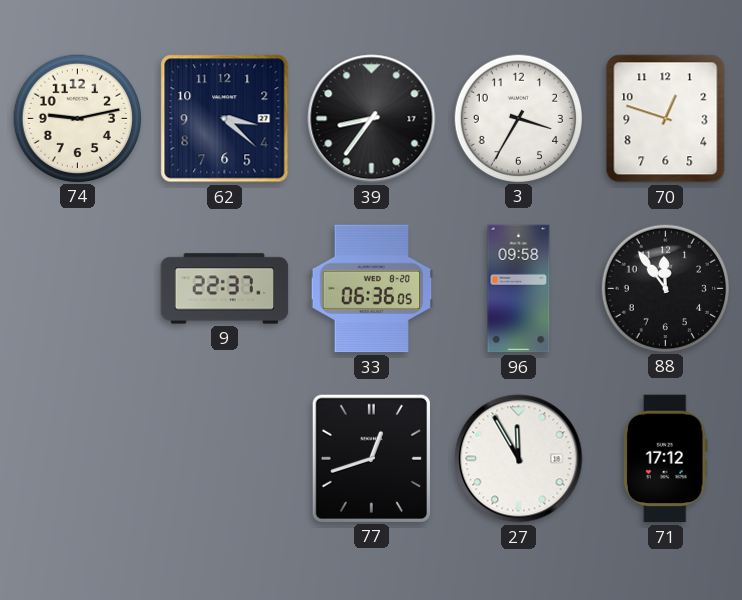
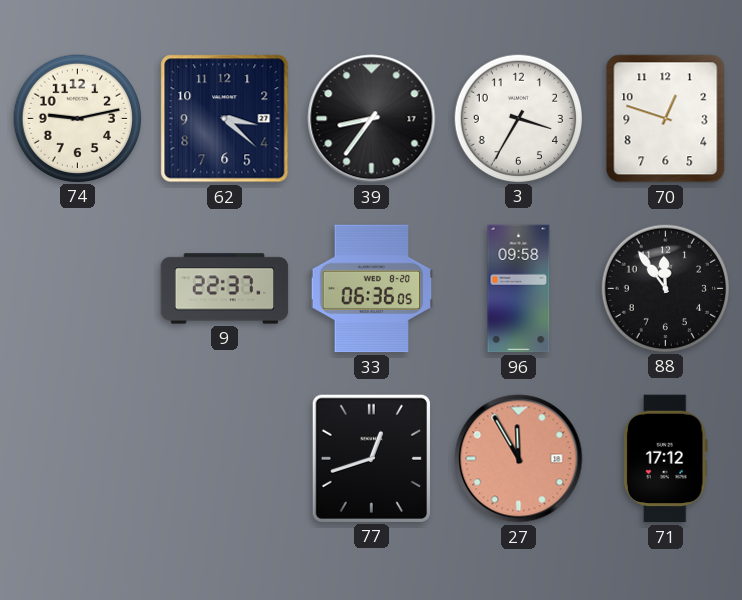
27 dial: white -> salmon (519, 459)
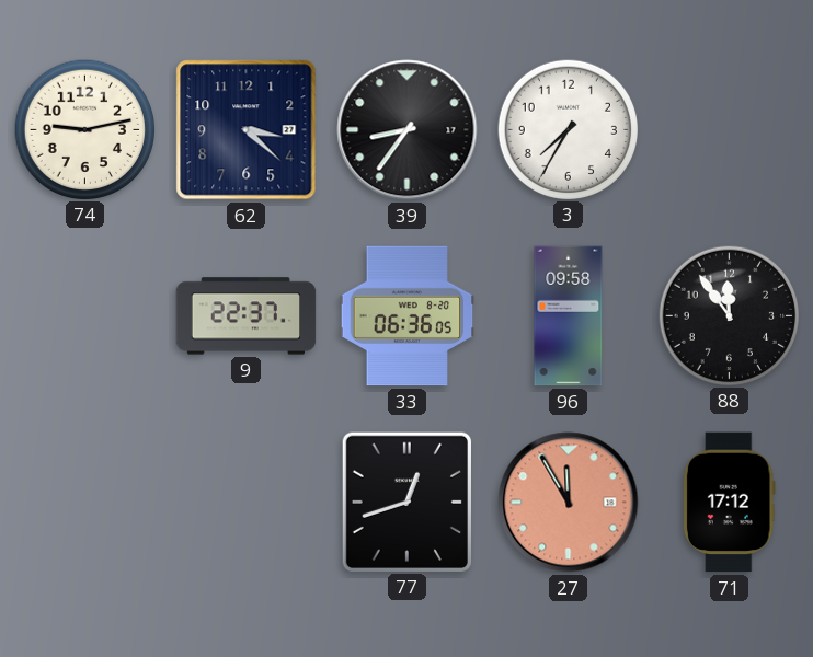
3: 3:35 -> 7:35 (568, 129)
70: 12:48 -> none (666, 119)
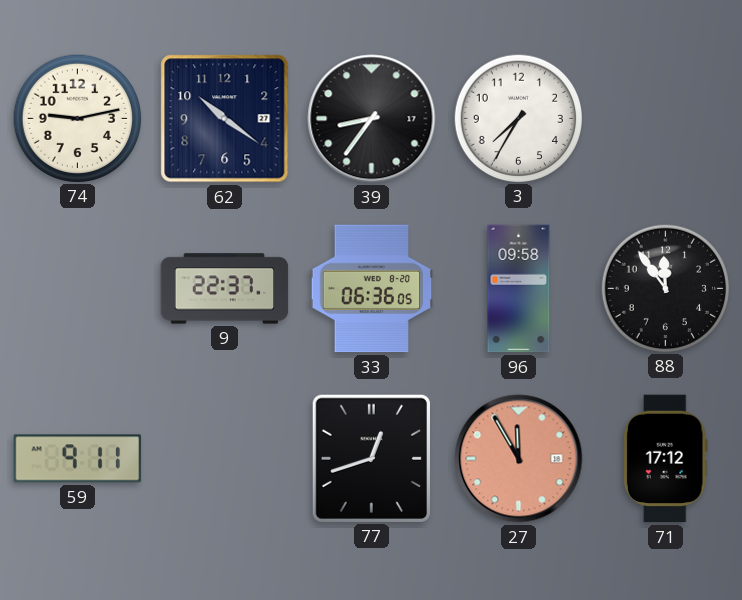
62: 3:22 -> 10:21 (225, 119)
59: none -> 9:11 (78, 459)
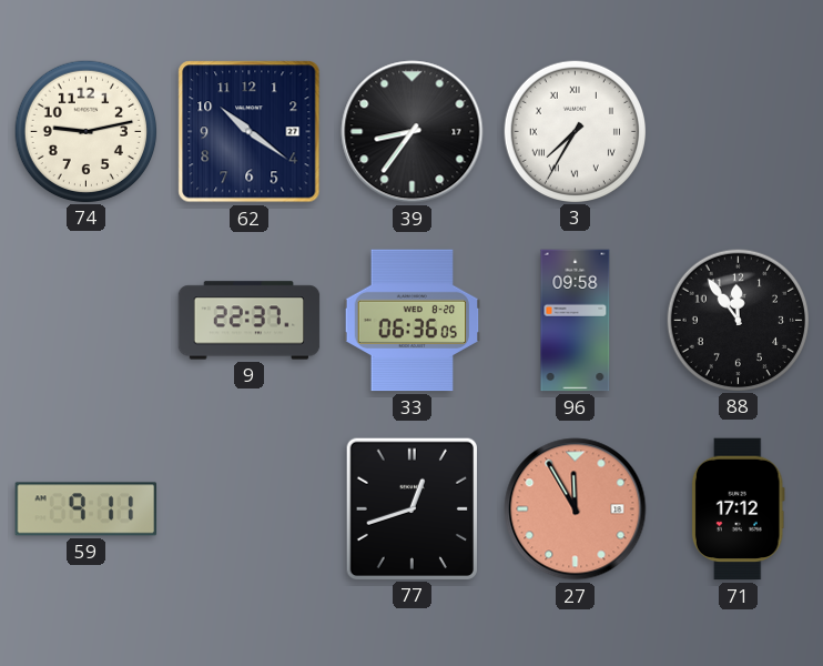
3 numerals: Arabic -> Roman (575, 131)
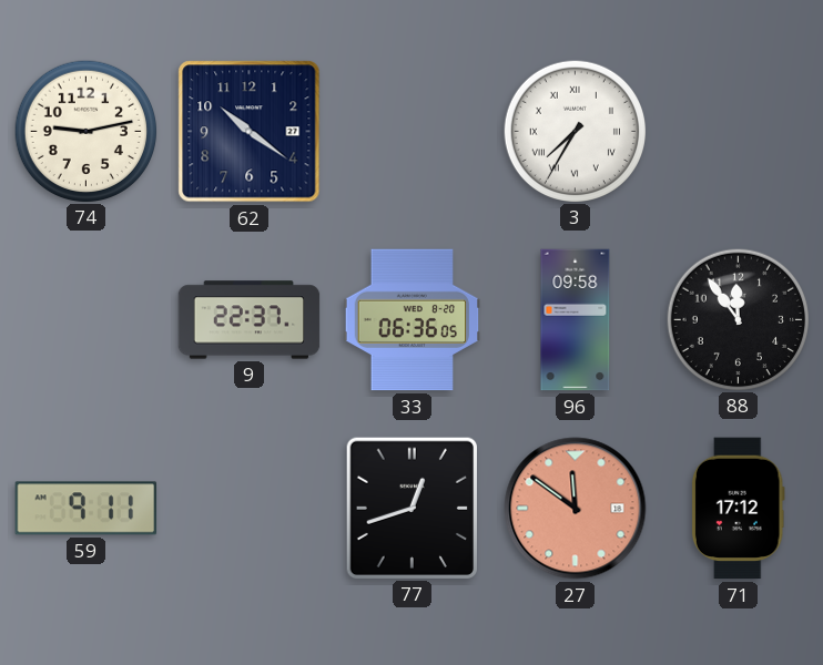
39: 8:36 -> none (413, 132)
27: 11:55 -> 11:51 (576, 509)
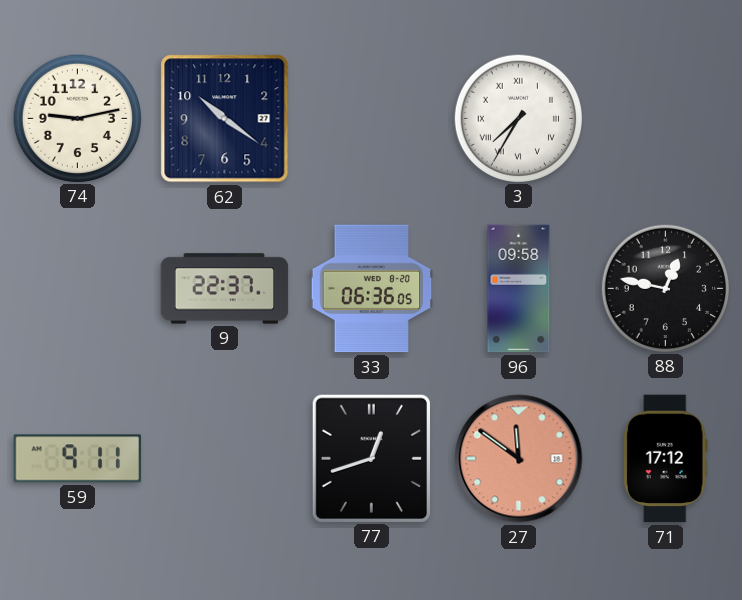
88: 11:54 -> 12:47 (665, 288)
